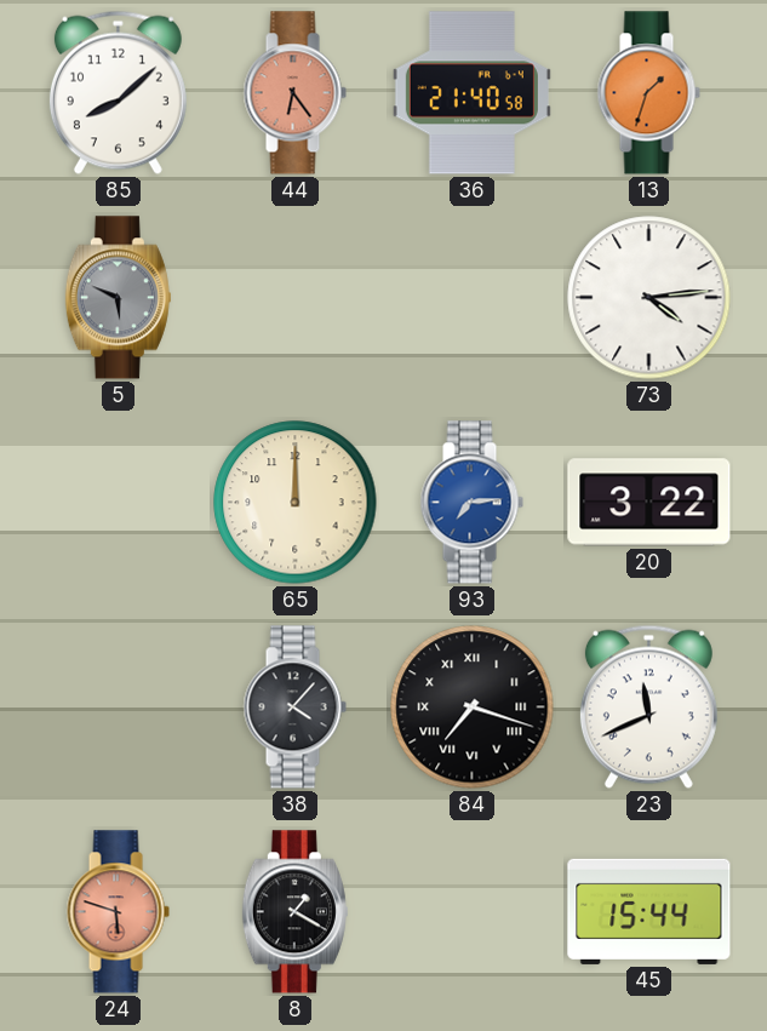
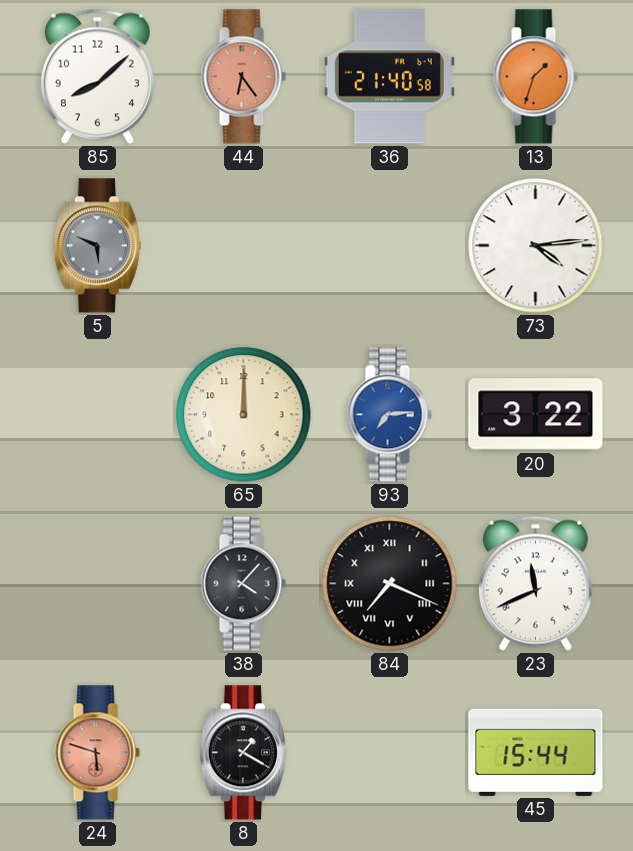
84: 7:18 -> 7:19 (390, 584)
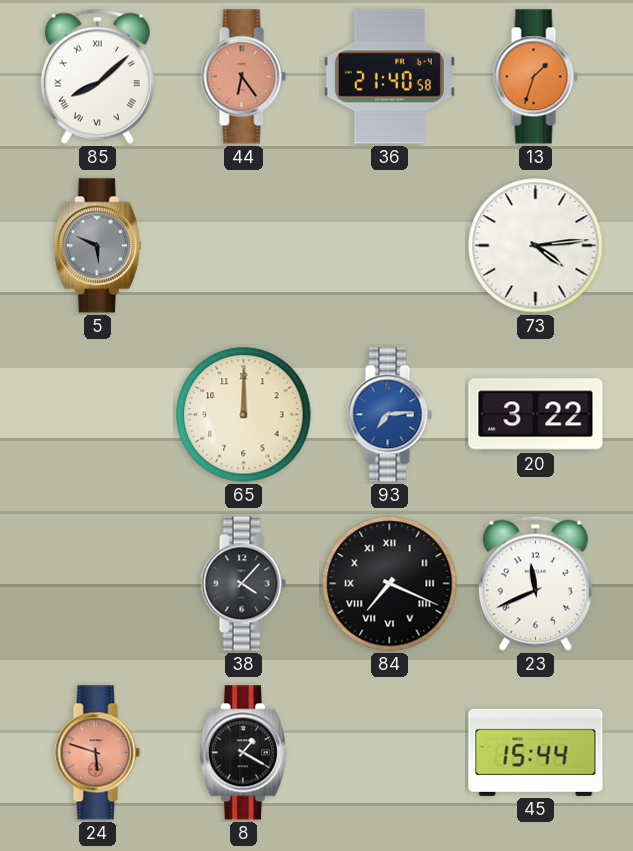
85 numerals: Arabic -> Roman (97, 76)
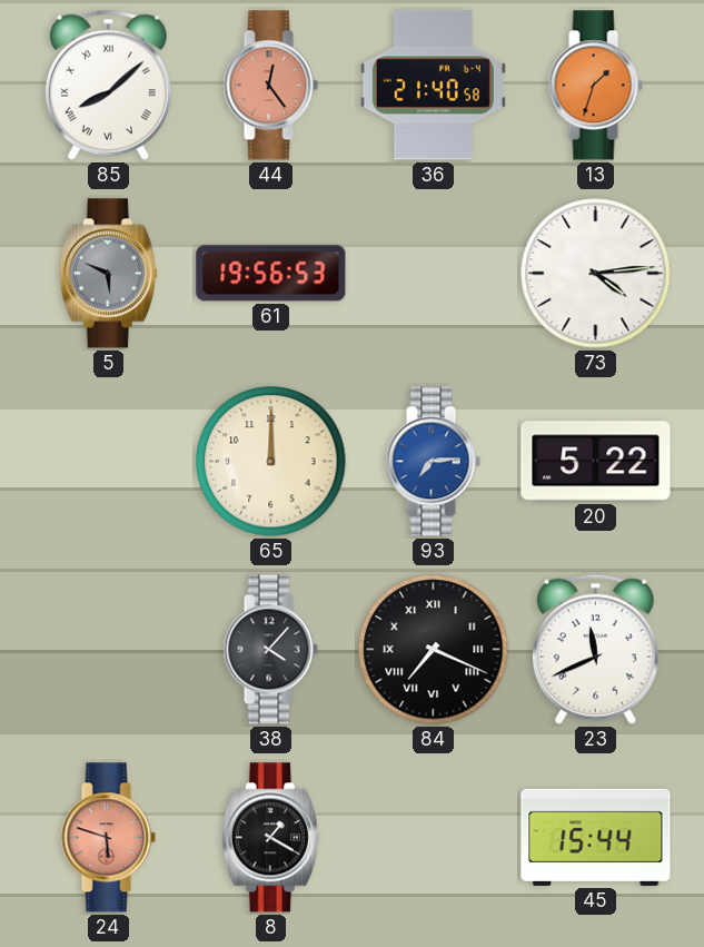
44: 6:24 -> 12:24 (270, 86)
61: none -> 19:56 (271, 274)
20: 3:22 -> 5:22 (596, 462)
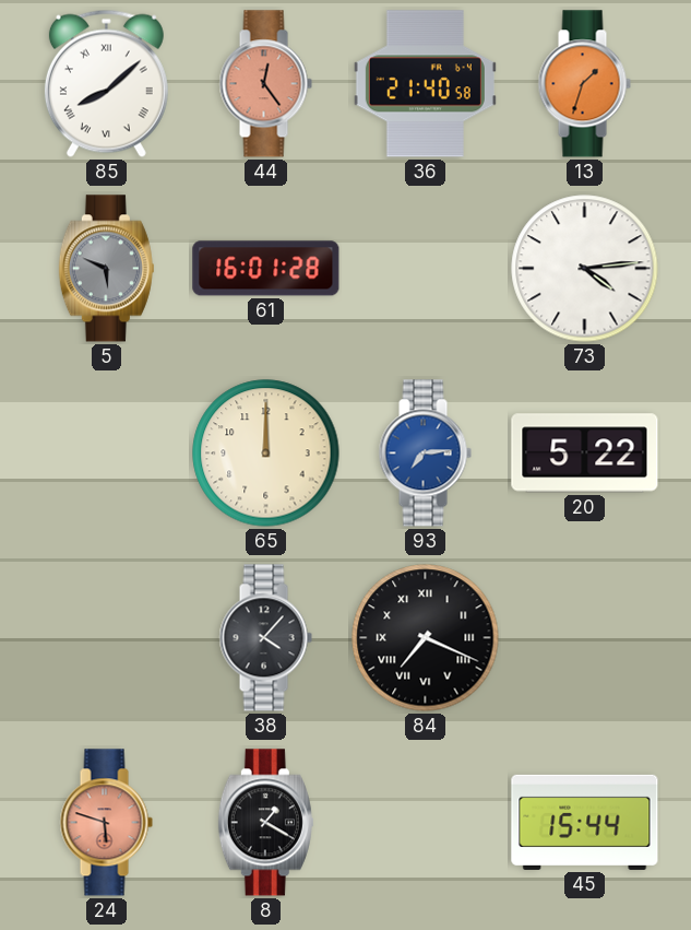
61: 19:56 -> 16:01 (266, 269)
23: 11:41 -> none (595, 649)
